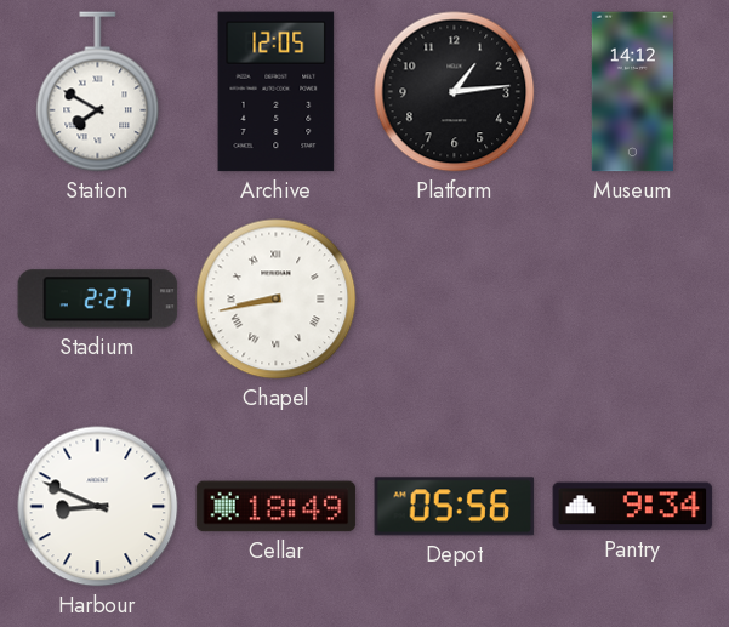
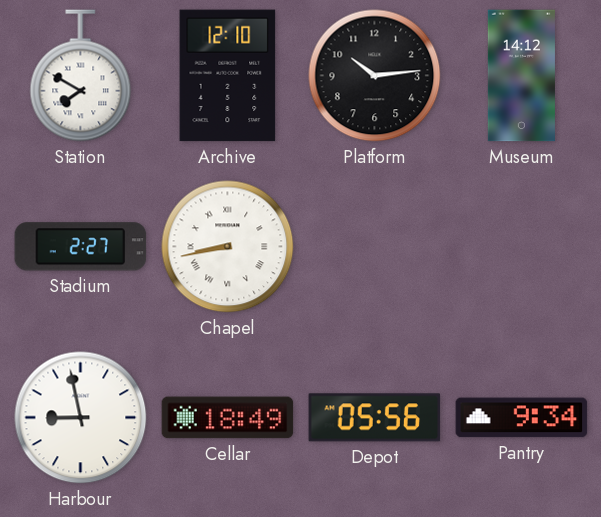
Archive: 12:05 -> 12:10 (228, 76)
Platform: 1:14 -> 10:14 (375, 76)
Harbour: 8:49 -> 8:58 (81, 418)
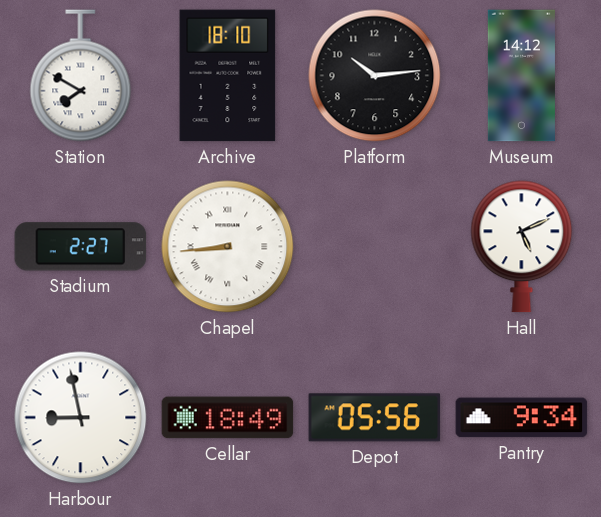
Archive: 12:10 -> 18:10 (228, 76)
Chapel: 8:43 -> 8:44 (228, 247)
Hall: none -> 5:11 (522, 247)
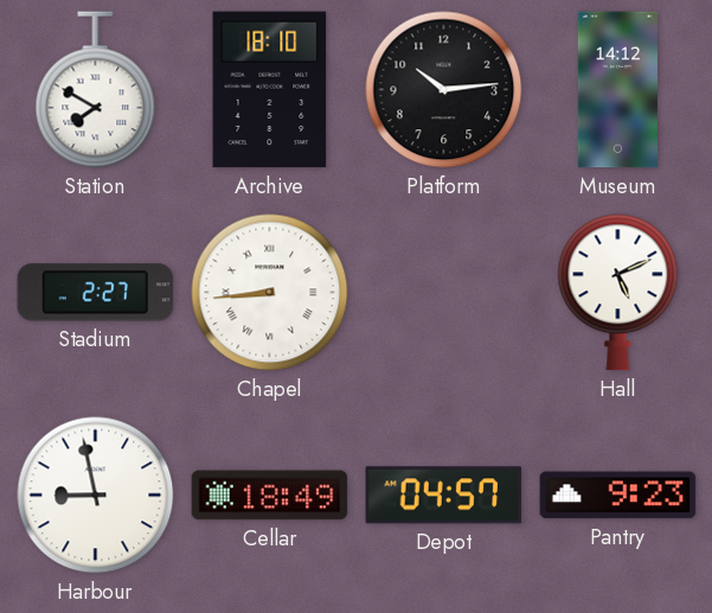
Depot: 05:56 -> 04:57 (444, 496)
Pantry: 9:34 -> 9:23 (618, 496)
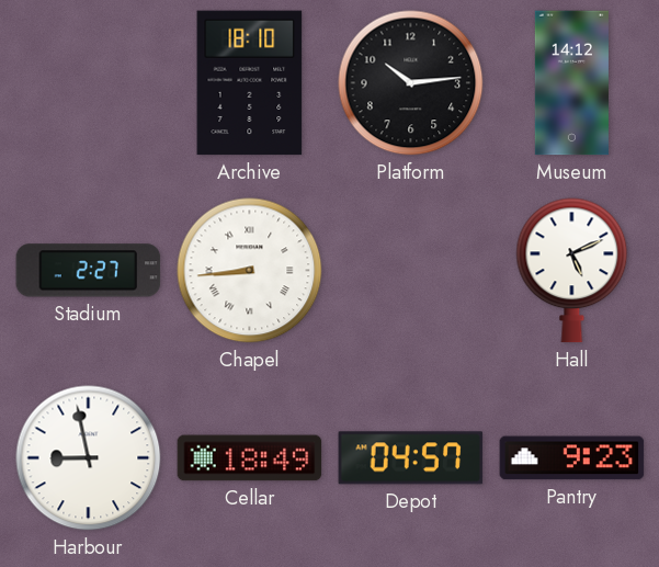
Station: 7:50 -> none (96, 90)
